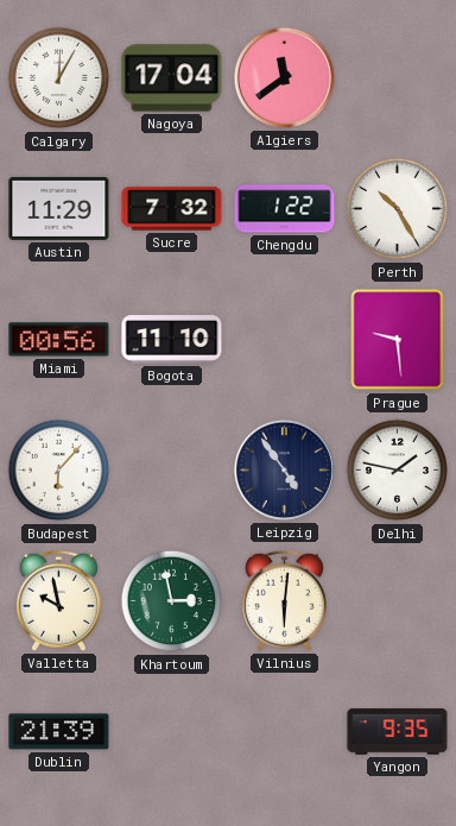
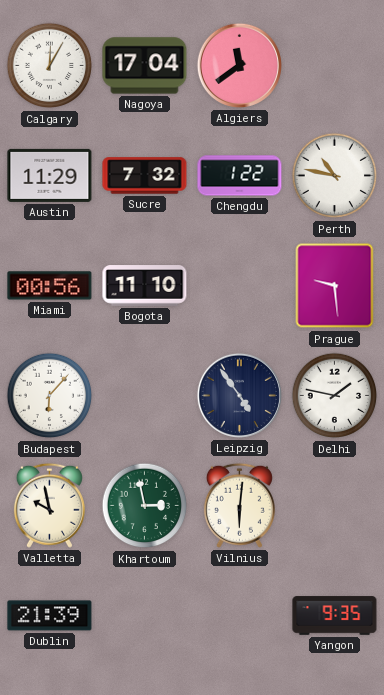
Perth: 10:25 -> 10:47 (335, 176)
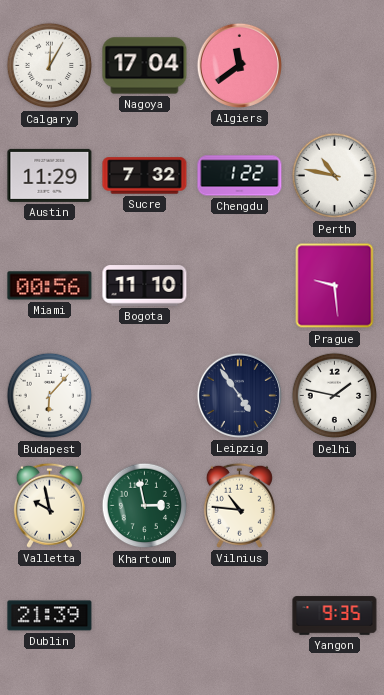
Vilnius: 6:01 -> 10:46 (239, 505)
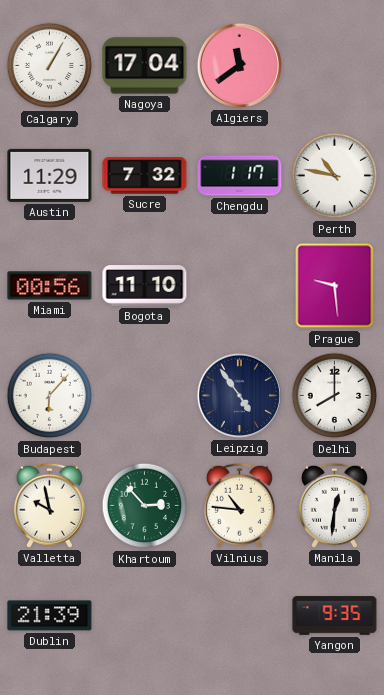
Calgary: 12:05 -> 1:05 (50, 66)
Chengdu: 1:22 -> 1:17 (240, 176)
Delhi: 1:47 -> 8:00 (335, 396)
Khartoum: 2:58 -> 2:53 (145, 506)
Manila: none -> 12:31 (334, 505)
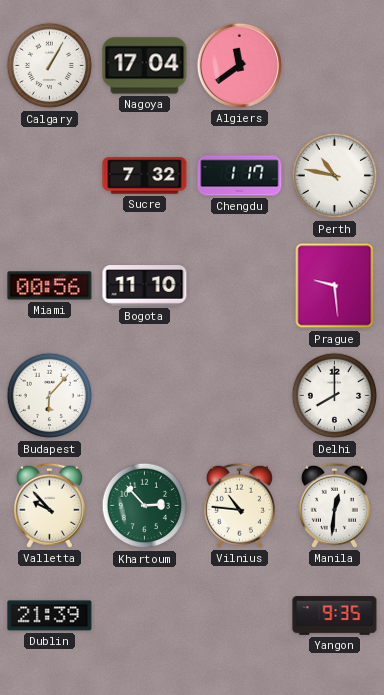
Austin: 11:29 -> none (50, 175)
Leipzig: 4:54 -> none (239, 395)
Valletta: 9:58 -> 9:53 (49, 505)
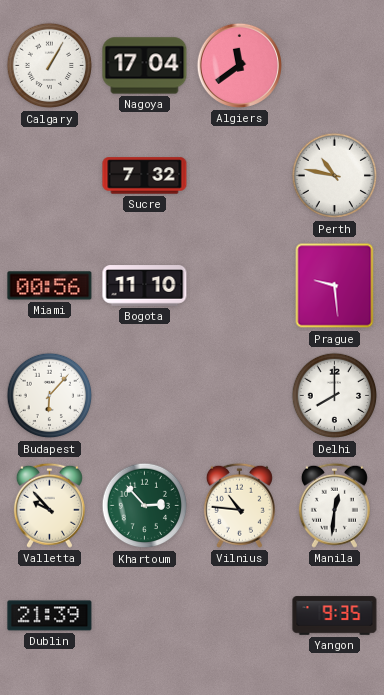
Chengdu: 1:17 -> none (240, 176)
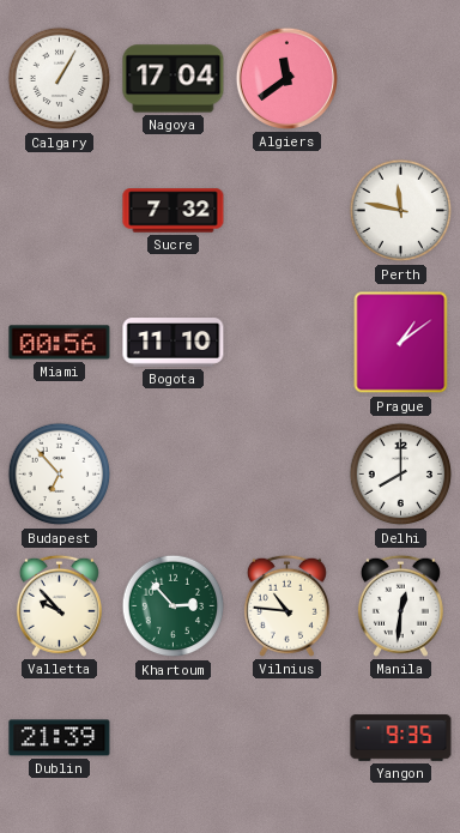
Perth: 10:47 -> 11:47 (401, 211)
Prague: 9:29 -> 1:09 (401, 343)
Budapest: 6:07 -> 6:53 (60, 475)
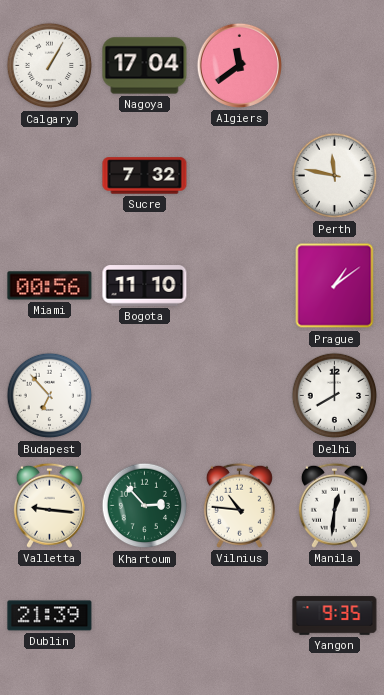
Valletta: 9:53 -> 9:16 (49, 505)
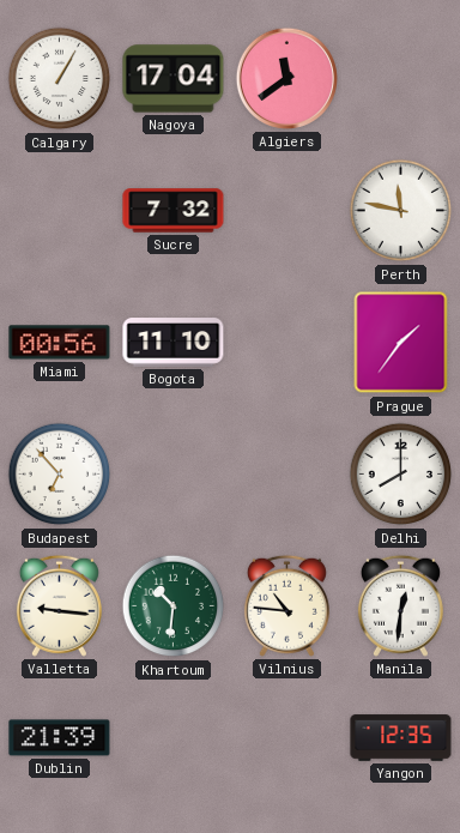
Prague: 1:09 -> 1:36 (401, 343)
Khartoum: 2:53 -> 10:31 (174, 606)
Yangon: 9:35 -> 12:35 (401, 738)
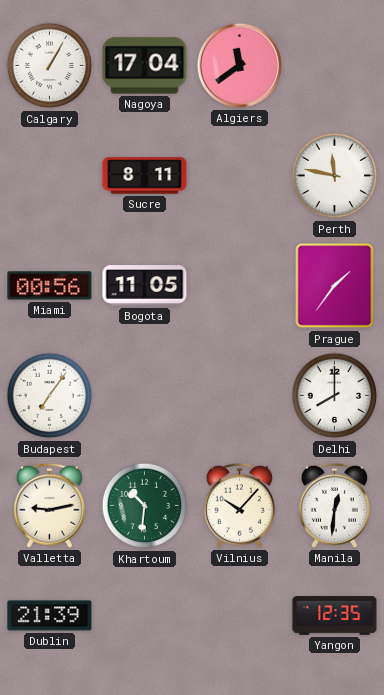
Sucre: 7:32 -> 8:11 (145, 176)
Bogota: 11:10 -> 11:05 (145, 286)
Budapest: 6:53 -> 7:06 (50, 396)
Valletta: 9:16 -> 9:13 (49, 505)
Vilnius: 10:46 -> 10:07 (239, 505)
